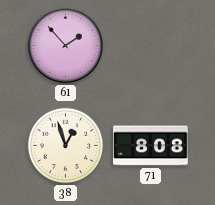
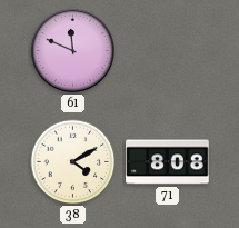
61: 1:53 -> 11:49 (72, 50)
38: 12:57 -> 4:10 (73, 162)
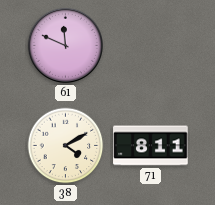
71: 8:08 -> 8:11 (151, 146)
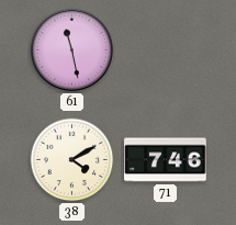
61: 11:49 -> 11:28 (71, 49)
71: 8:11 -> 7:46 (166, 160)
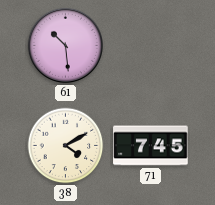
61: 11:28 -> 10:29 (65, 45)
71: 7:46 -> 7:45 (151, 146)
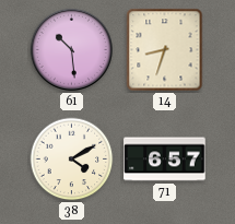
14: none -> 8:33 (165, 50)
71: 7:45 -> 6:57 (165, 160)
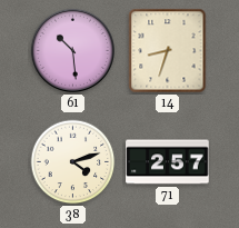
38: 4:10 -> 4:12 (73, 162)
71: 6:57 -> 2:57 (168, 162)
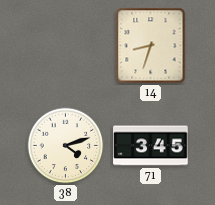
61: 10:29 -> none (72, 50)
71: 2:57 -> 3:45 (151, 146)
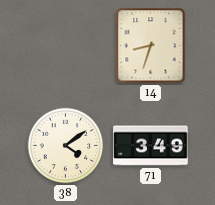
38: 4:12 -> 4:09 (66, 146)
71: 3:45 -> 3:49 (151, 146)
